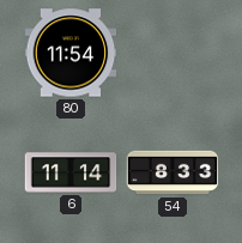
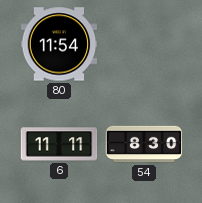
6: 11:14 -> 11:11 (59, 144)
54: 8:33 -> 8:30 (144, 144)
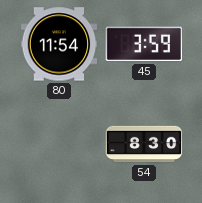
45: none -> 3:59 (144, 44)
6: 11:11 -> none (59, 144)
